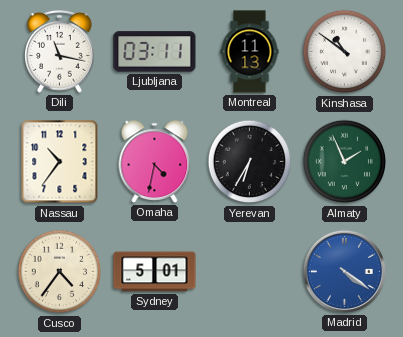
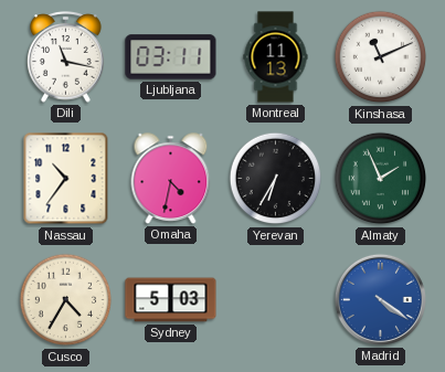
Kinshasa: 10:51 -> 11:11 (381, 57)
Cusco: 4:36 -> 4:35 (66, 300)
Sydney: 5:01 -> 5:03 (171, 300)
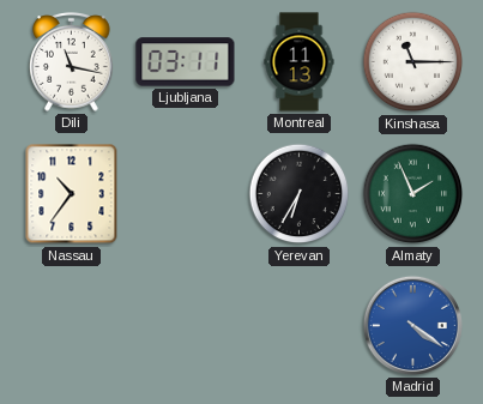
Kinshasa: 11:11 -> 11:15 (413, 62)
Omaha: 4:32 -> none (171, 179)
Cusco: 4:35 -> none (66, 300)
Sydney: 5:03 -> none (171, 300)
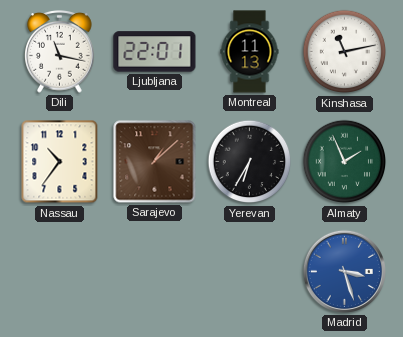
Ljubljana: 03:11 -> 22:01 (155, 52)
Kinshasa: 11:15 -> 11:13 (345, 52)
Sarajevo: none -> 1:08 (155, 162)
Madrid: 4:21 -> 3:27 (344, 271)
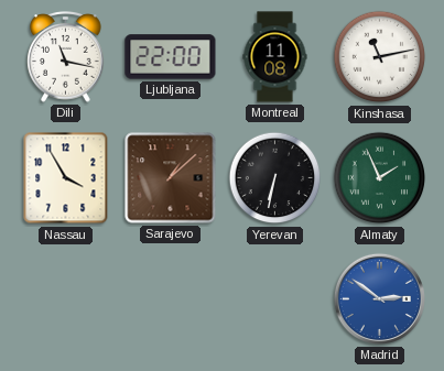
Ljubljana: 22:01 -> 22:00 (171, 57)
Montreal: 11:13 -> 11:08 (275, 57)
Nassau: 10:36 -> 3:55 (66, 178)
Yerevan: 6:35 -> 6:32 (275, 178)
Madrid: 3:27 -> 2:51 (379, 298)
